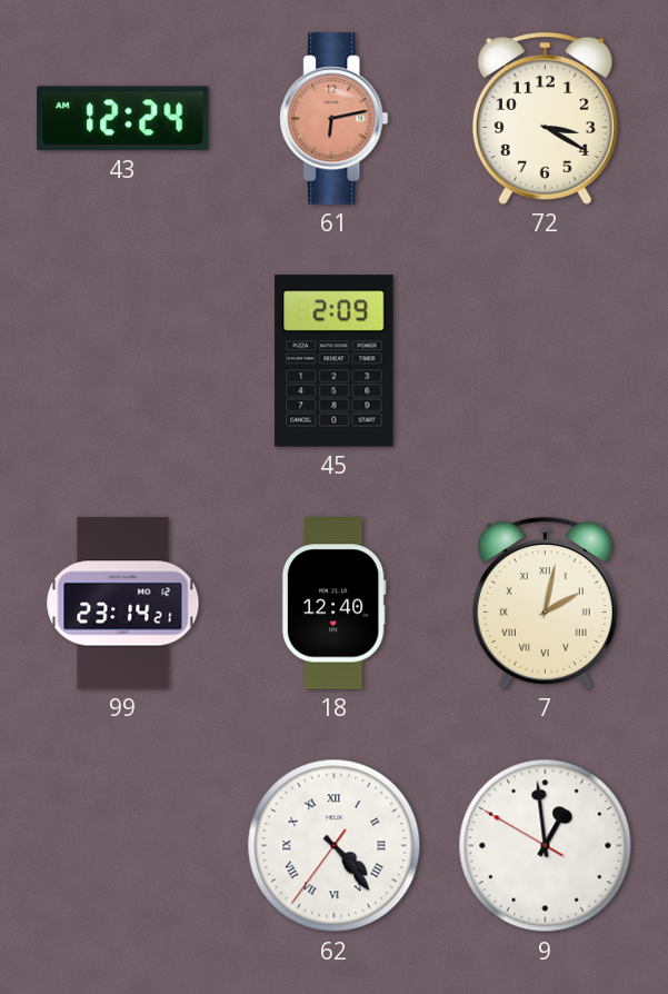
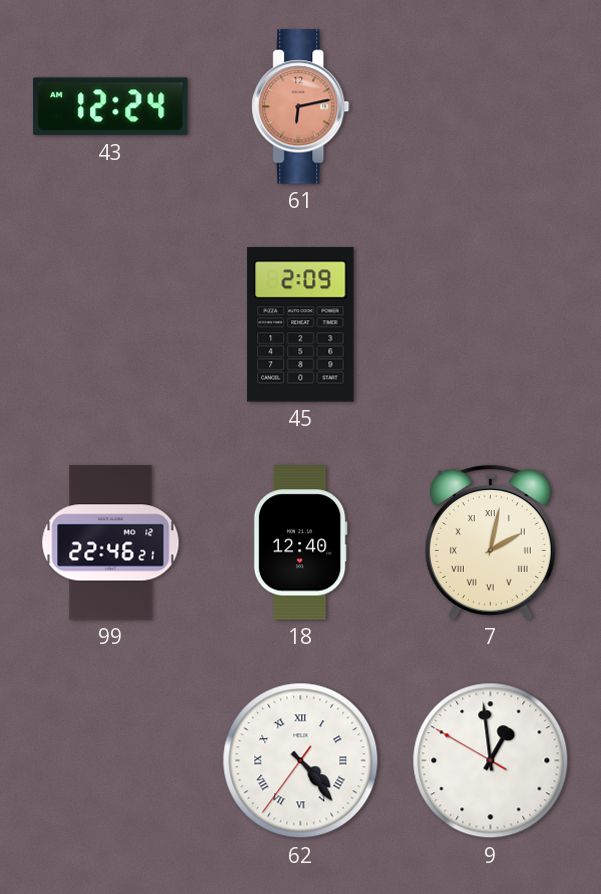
72: 3:20 -> none (545, 119)
99: 23:14 -> 22:46 (111, 543)
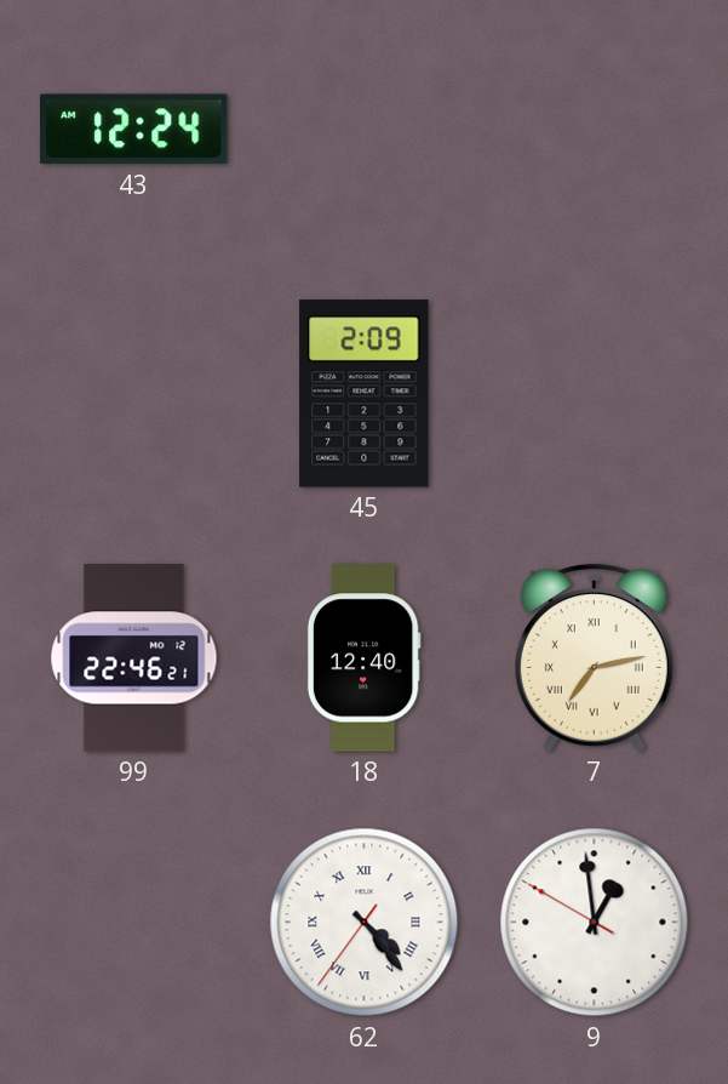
61: 6:13 -> none (301, 107)
7: 2:02 -> 7:13 (594, 658)
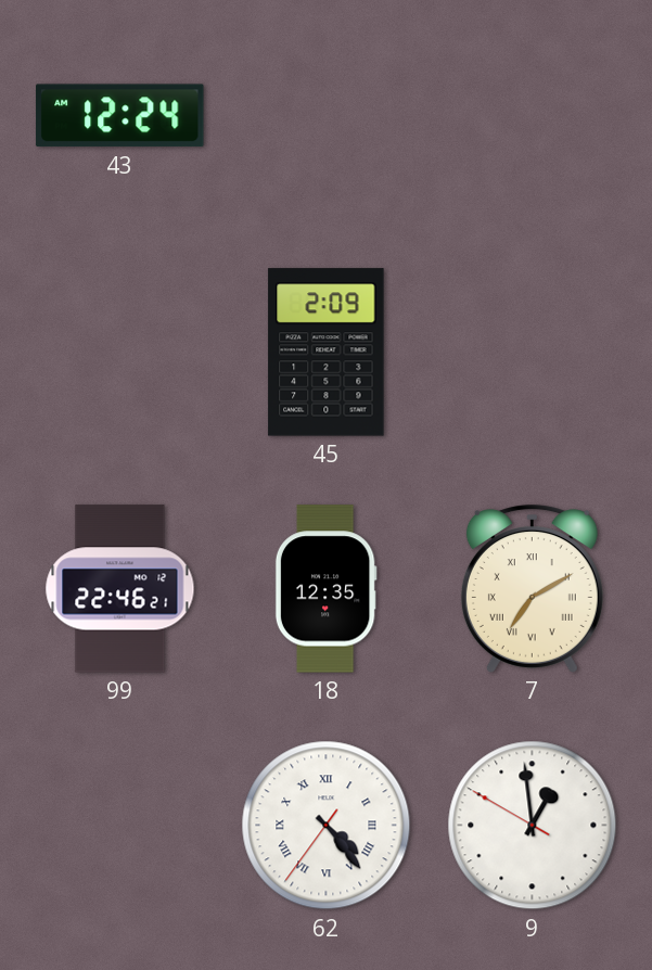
18: 12:40 -> 12:35 (325, 589)
7: 7:13 -> 7:10 (532, 589)
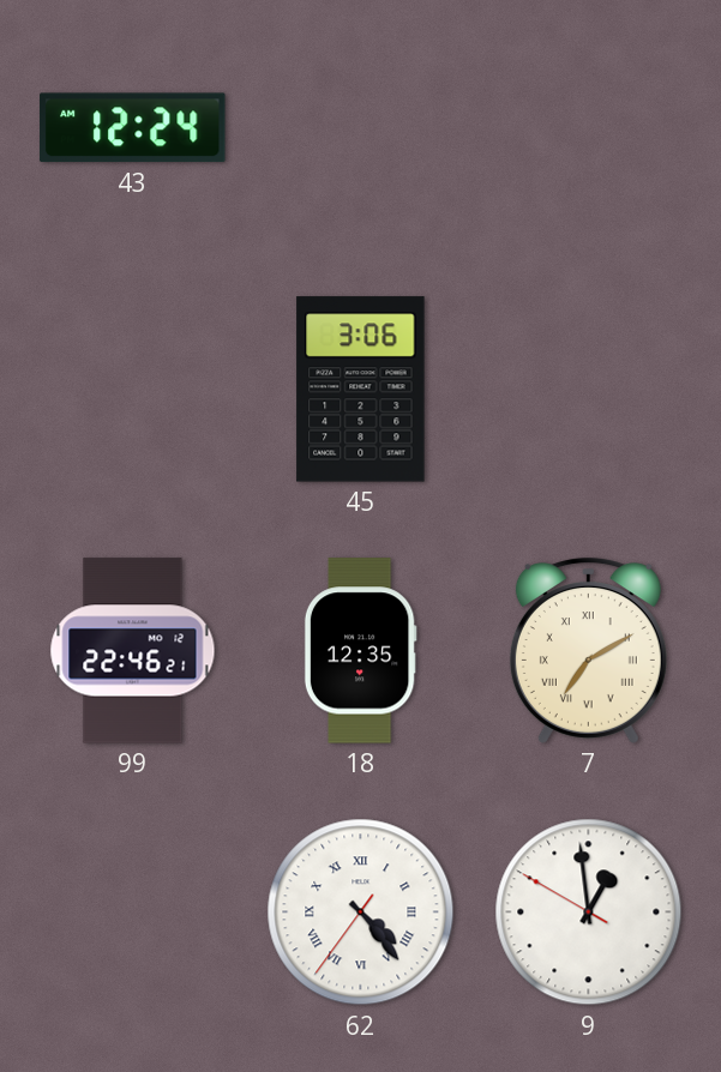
45: 2:09 -> 3:06 (361, 390)
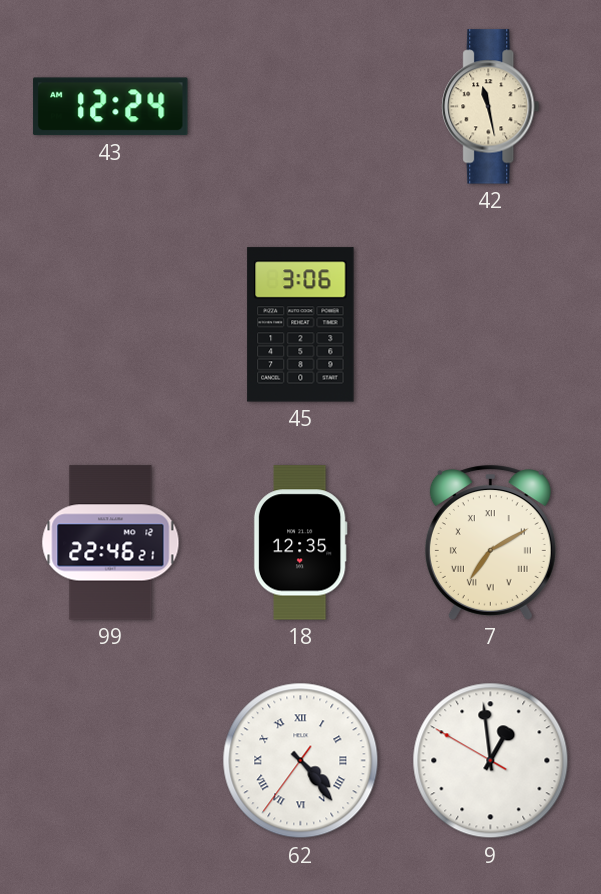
42: none -> 11:28 (491, 107)
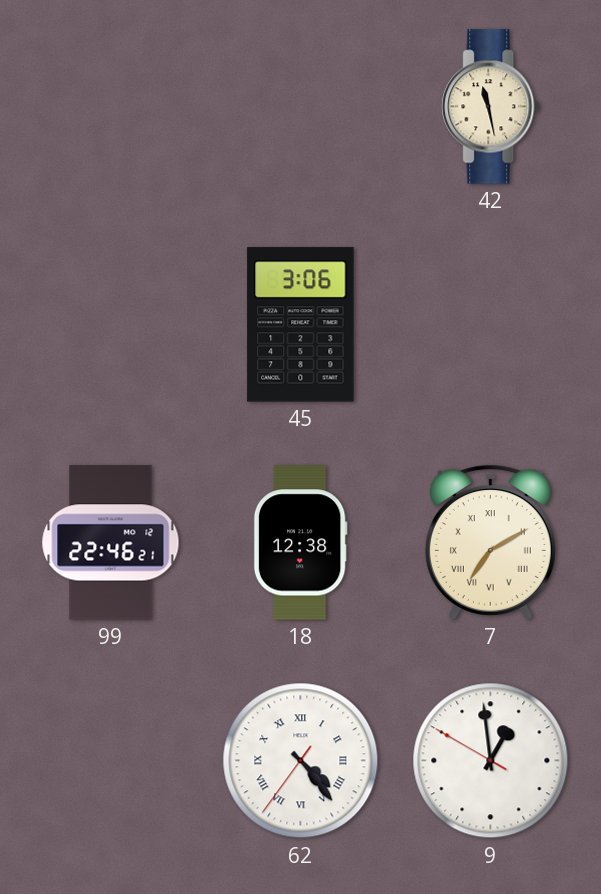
43: 12:24 -> none (111, 107)
18: 12:35 -> 12:38 (300, 543)
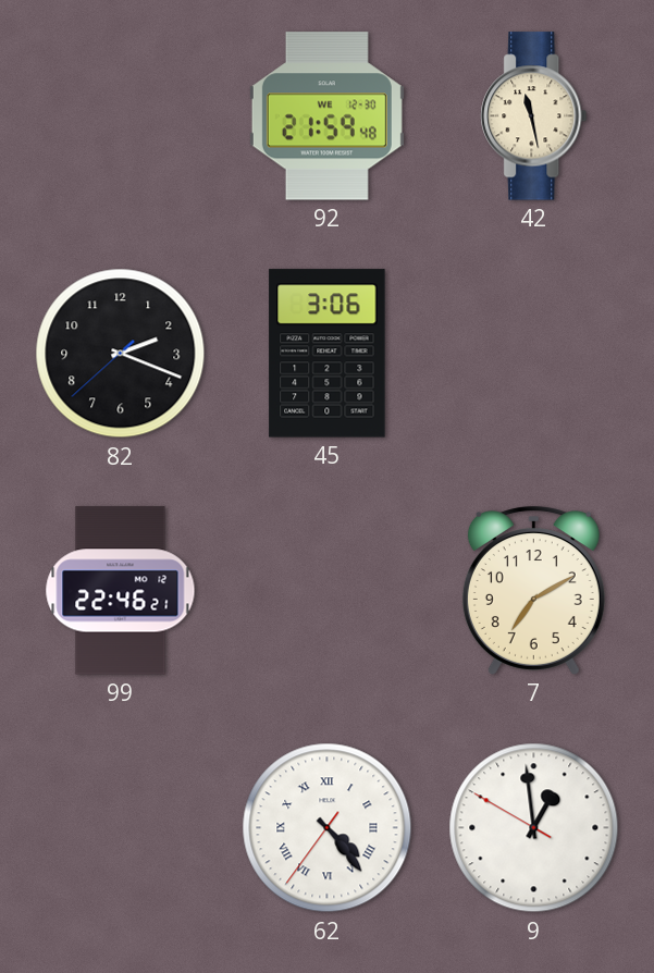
92: none -> 21:59 (326, 116)
82: none -> 2:18 (121, 354)
18: 12:38 -> none (300, 543)
7 numerals: Roman -> Arabic (533, 591)
